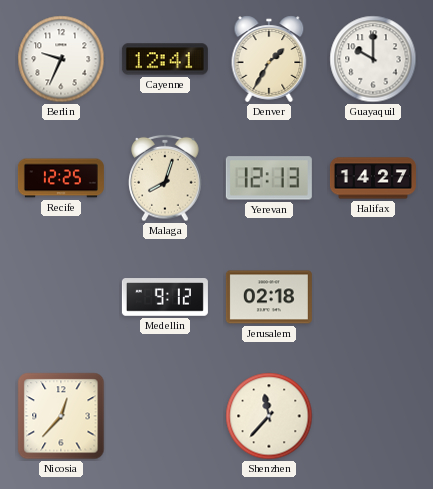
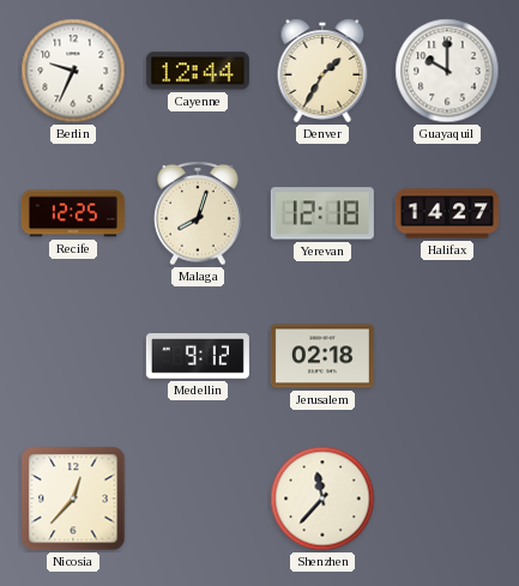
Cayenne: 12:41 -> 12:44 (198, 71)
Yerevan: 12:13 -> 12:18 (322, 213)
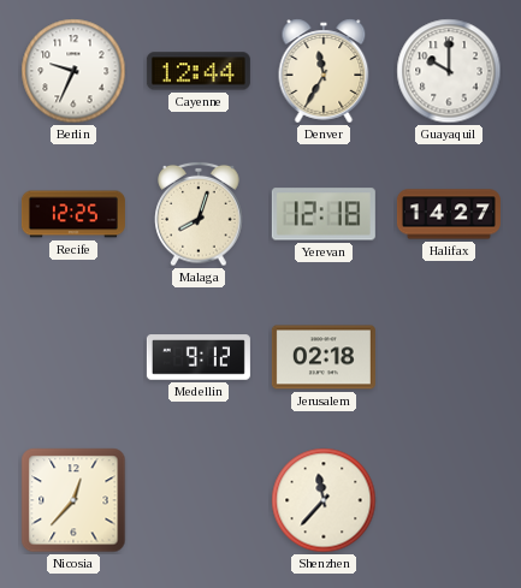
Denver: 1:35 -> 11:35 (324, 71)
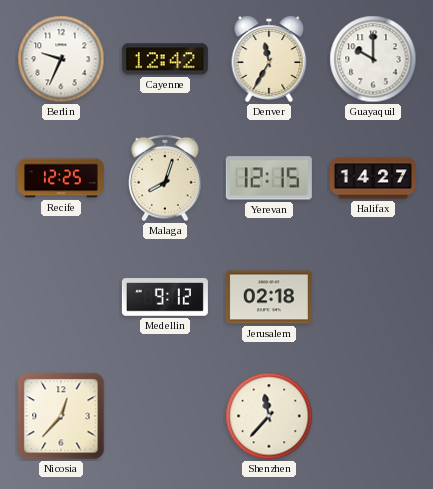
Cayenne: 12:44 -> 12:42 (165, 59)
Yerevan: 12:18 -> 12:15 (269, 178)
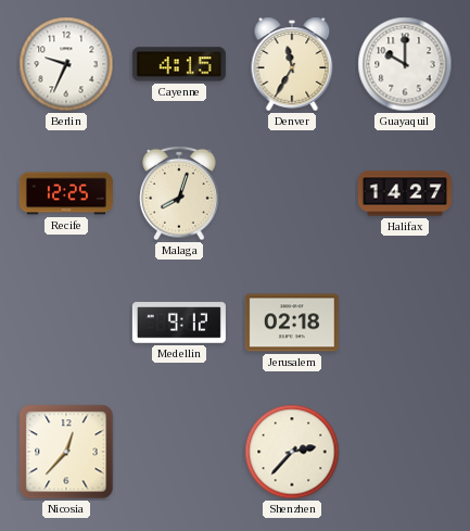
Cayenne: 12:42 -> 4:15 (179, 64)
Yerevan: 12:15 -> none (269, 178)
Shenzhen: 11:37 -> 2:37 (292, 452)
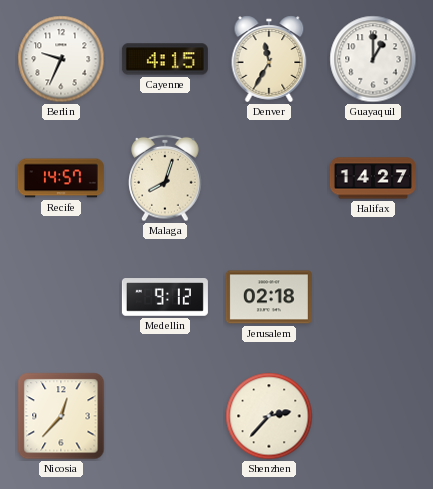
Guayaquil: 10:00 -> 1:00 (373, 59)
Recife: 12:25 -> 14:57 (61, 178)
